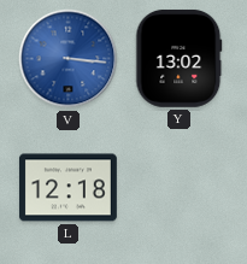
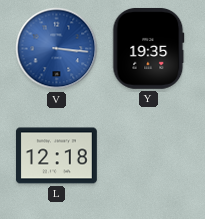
Y: 13:02 -> 19:35 (149, 48)
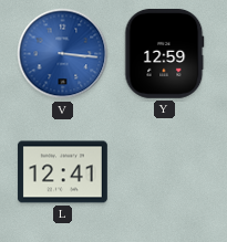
Y: 19:35 -> 12:59 (165, 53)
L: 12:18 -> 12:41 (63, 172)
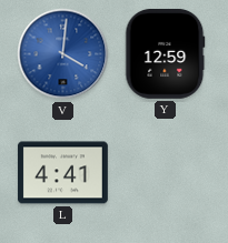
V: 3:16 -> 4:01 (63, 54)
L: 12:41 -> 4:41 (63, 173)
